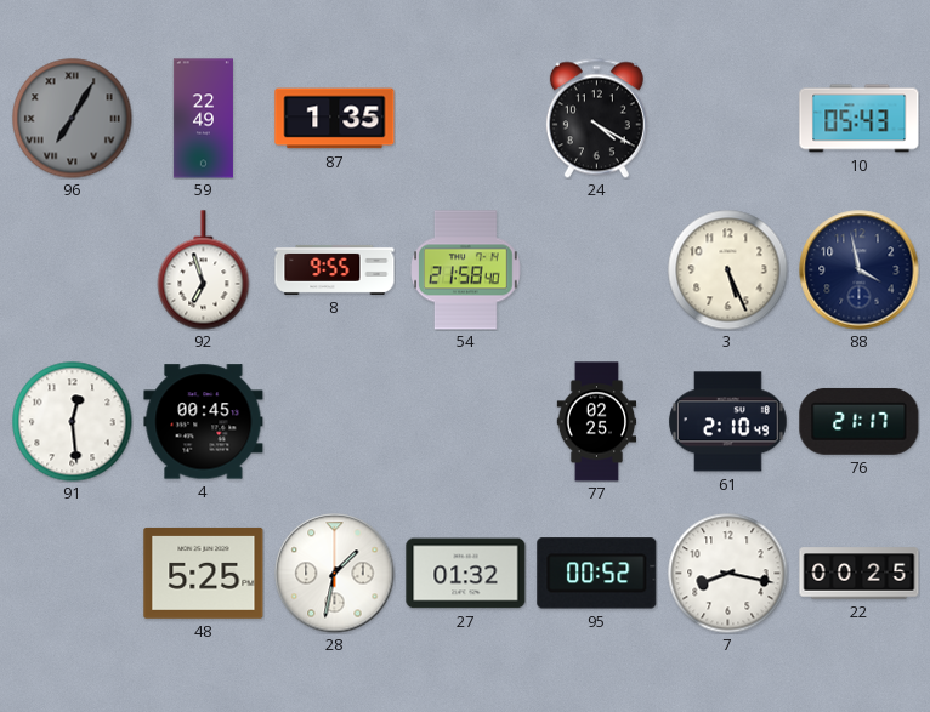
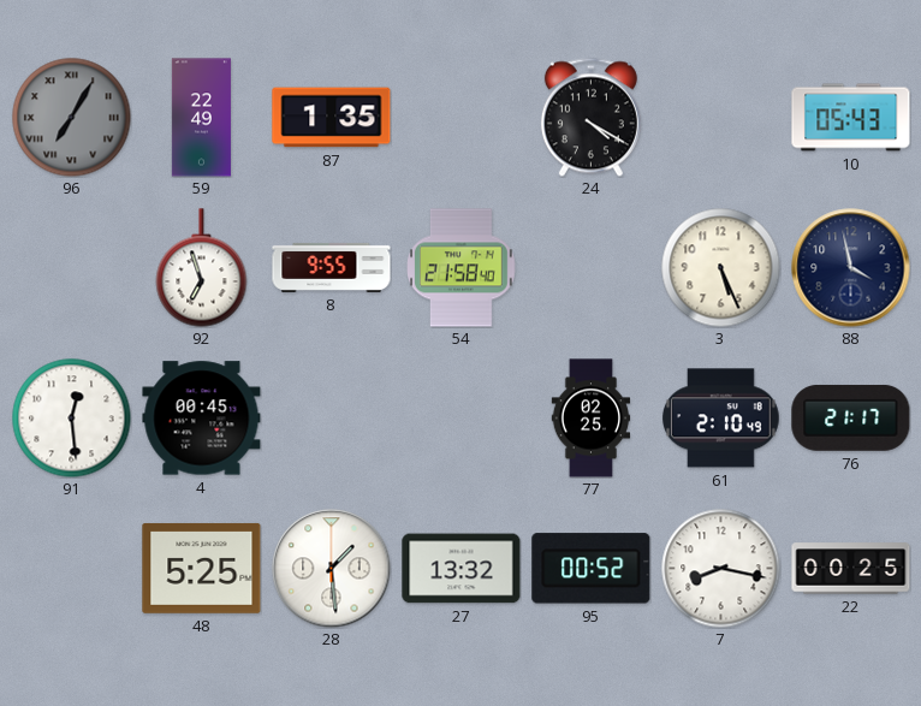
28: 1:32 -> 1:29 (332, 569)
27: 01:32 -> 13:32 (462, 569)
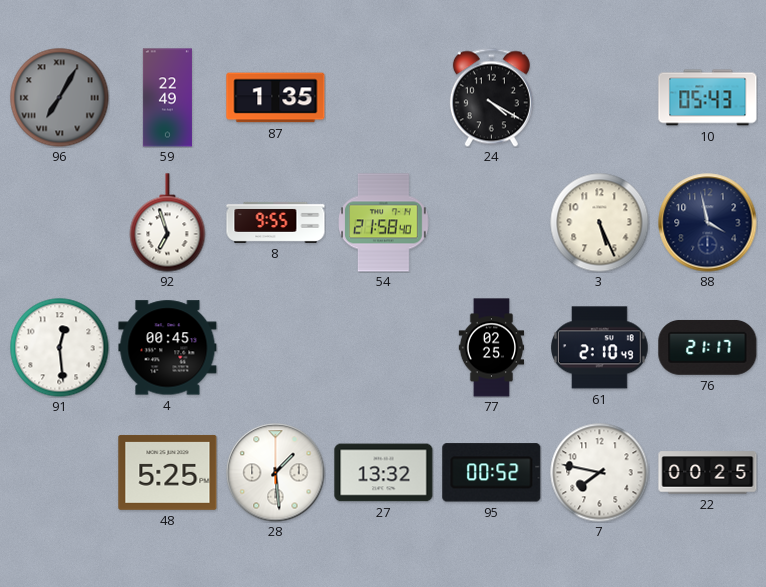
7: 8:17 -> 7:47 (600, 473)
